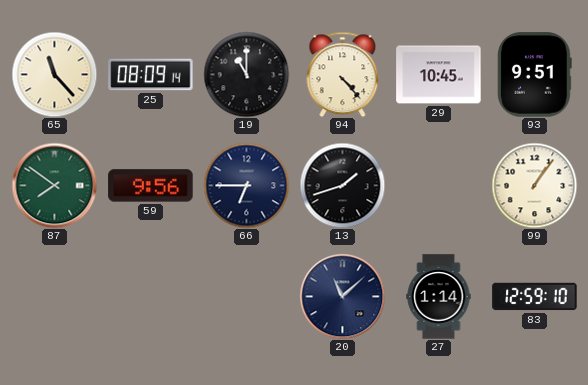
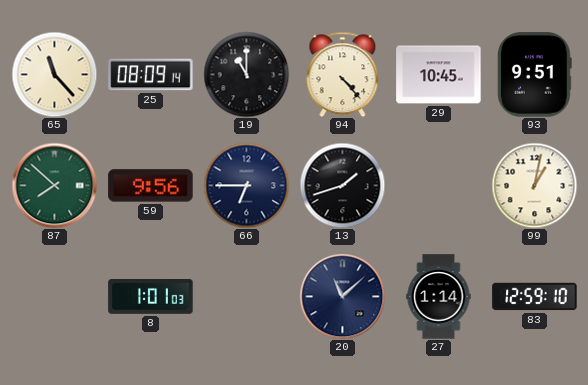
87: 7:51 -> 7:52 (54, 185)
99: 1:06 -> 1:02 (534, 185)
8: none -> 1:01 (151, 297)
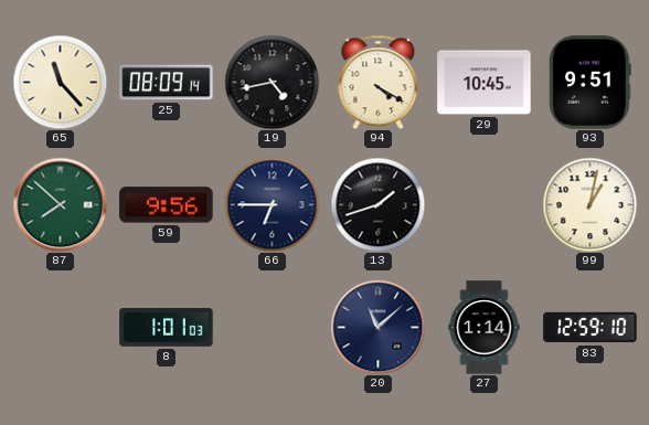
19: 11:00 -> 4:43 (272, 82)
94: 4:23 -> 4:20 (379, 82)
